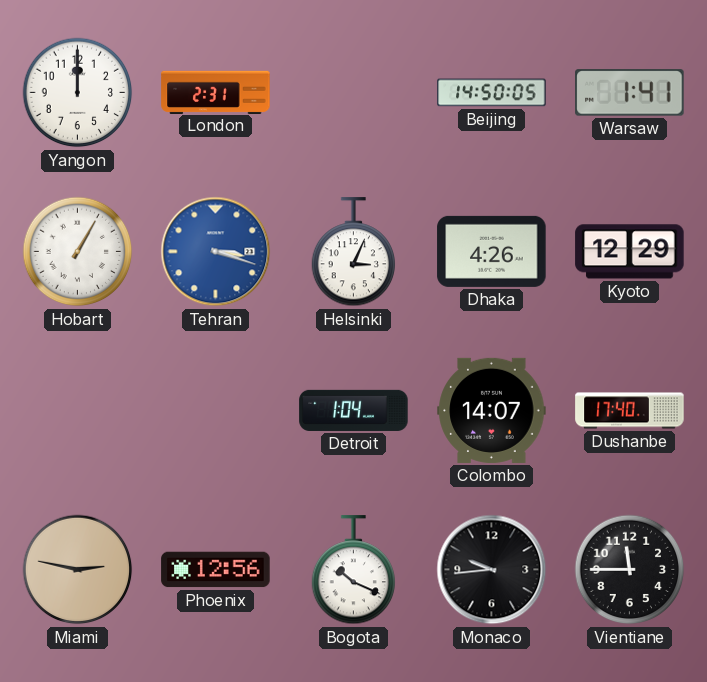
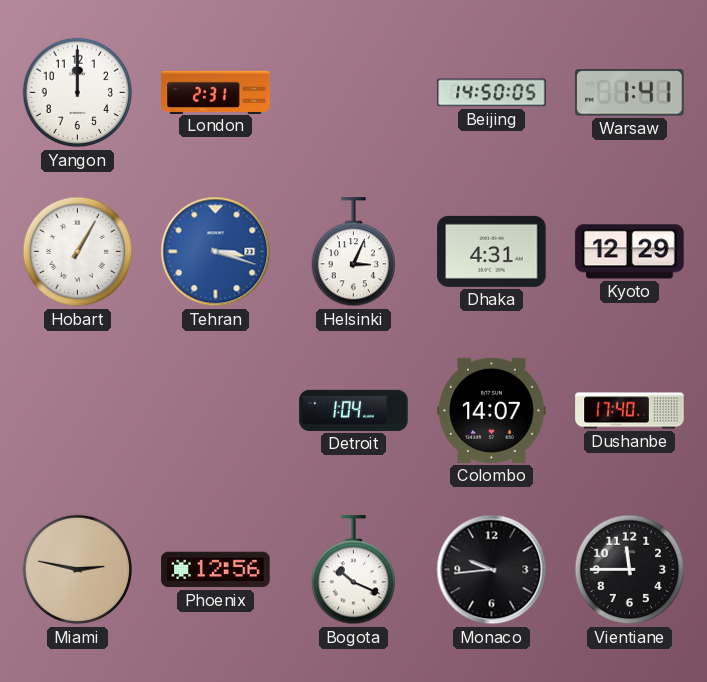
Dhaka: 4:26 -> 4:31 (492, 251)
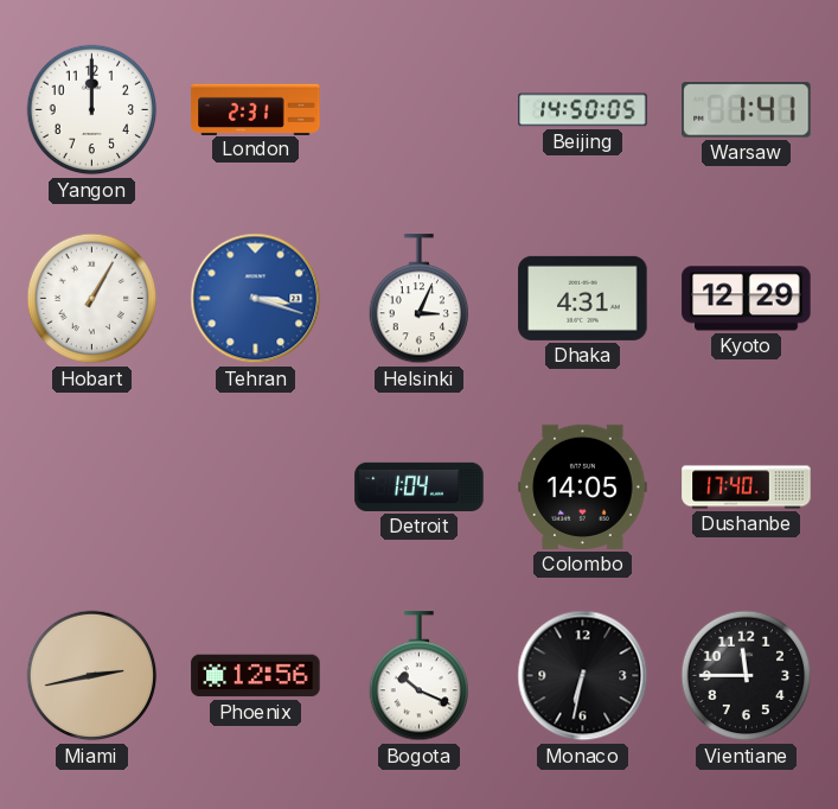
Colombo: 14:07 -> 14:05 (583, 486)
Miami: 2:47 -> 2:43 (92, 676)
Monaco: 9:44 -> 6:32 (583, 676)
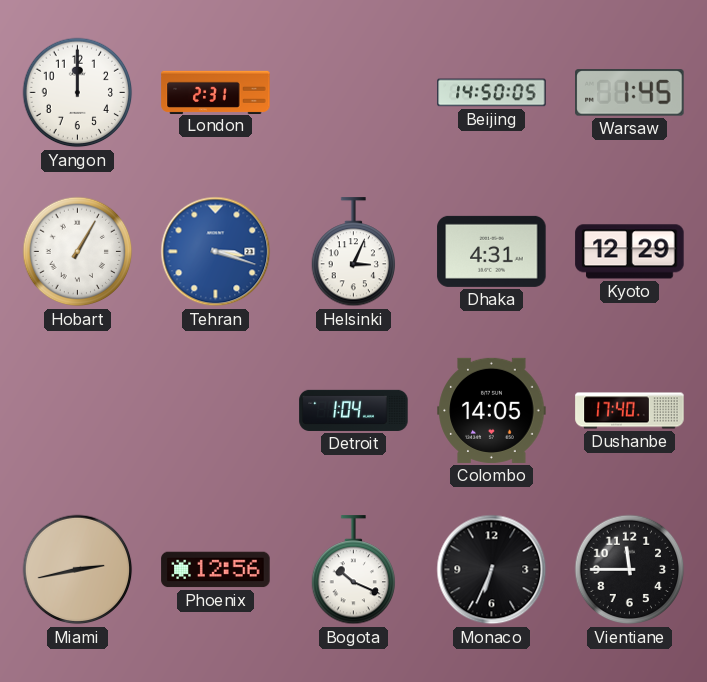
Warsaw: 1:41 -> 1:45 (630, 93)
Monaco: 6:32 -> 6:34 (492, 570)
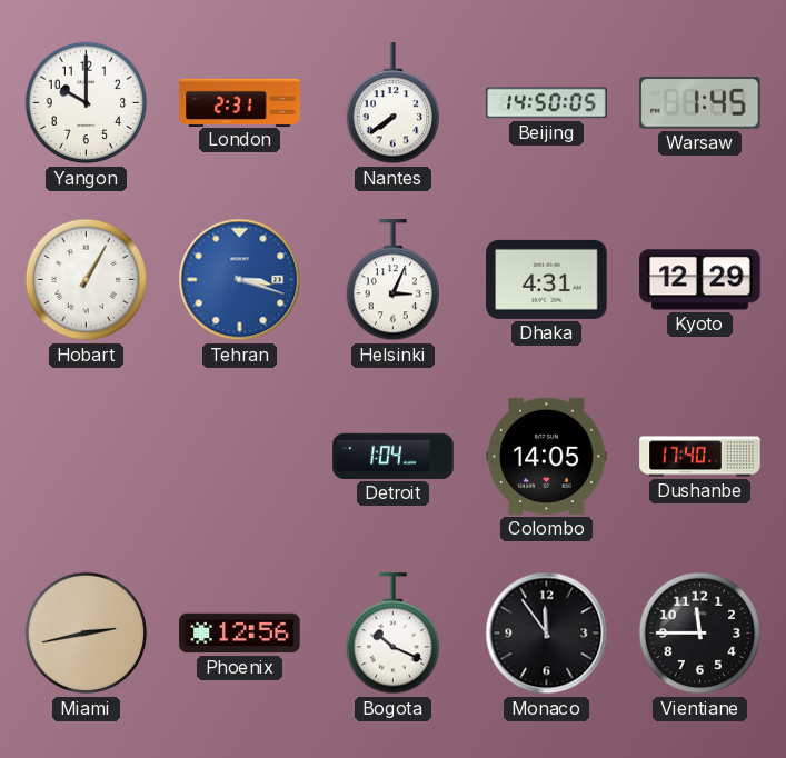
Yangon: 12:00 -> 10:00 (87, 103)
Nantes: none -> 7:39 (394, 103)
Monaco: 6:34 -> 11:54 (547, 634)
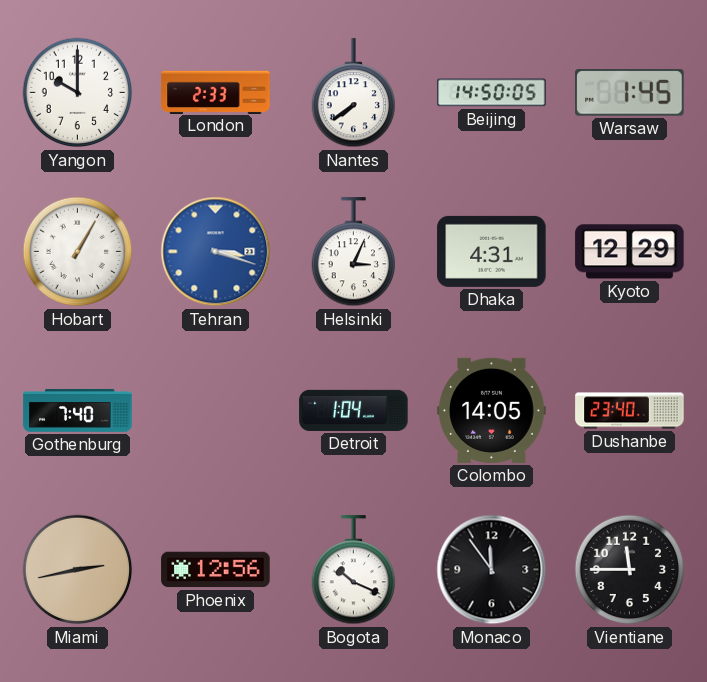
London: 2:31 -> 2:33 (216, 92)
Gothenburg: none -> 7:40 (78, 411)
Dushanbe: 17:40 -> 23:40 (630, 411)
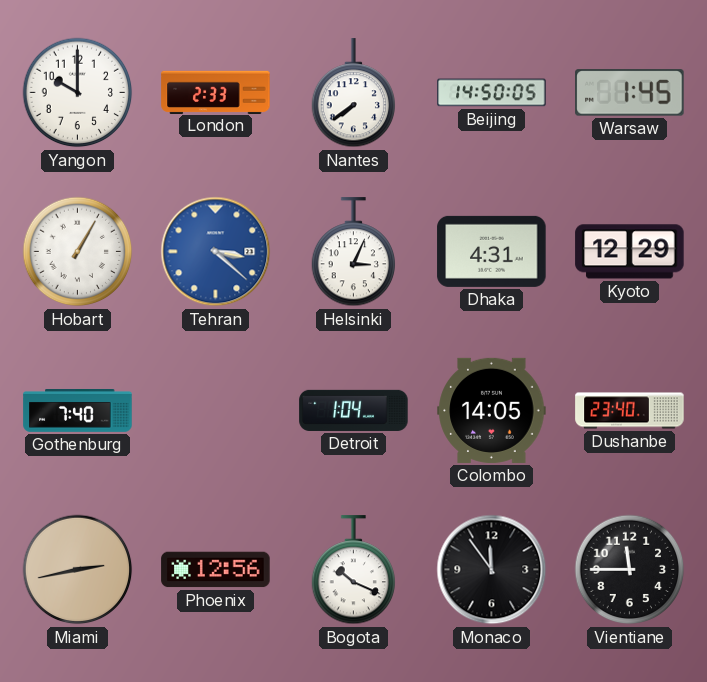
Tehran: 3:18 -> 3:22 (216, 252)
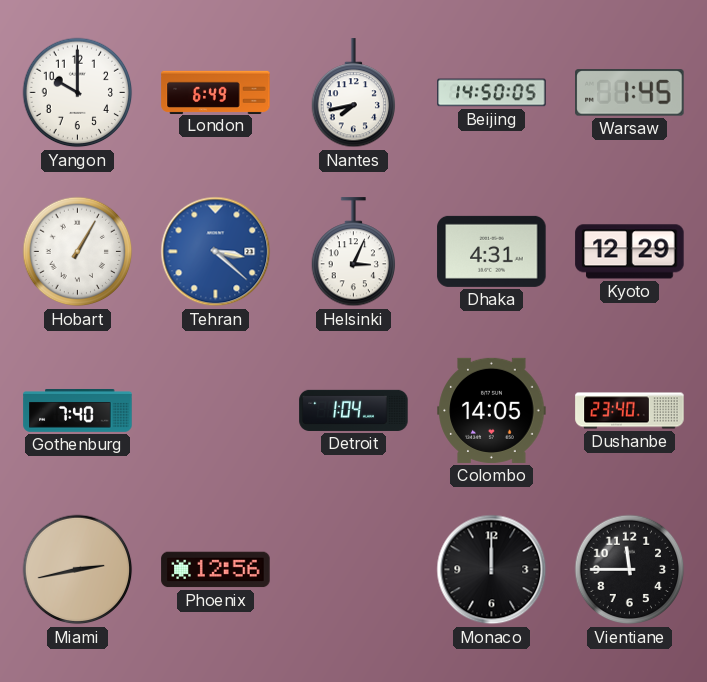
London: 2:33 -> 6:49 (216, 92)
Nantes: 7:39 -> 7:43 (354, 93)
Bogota: 10:19 -> none (354, 570)
Monaco: 11:54 -> 12:00 (492, 570)
